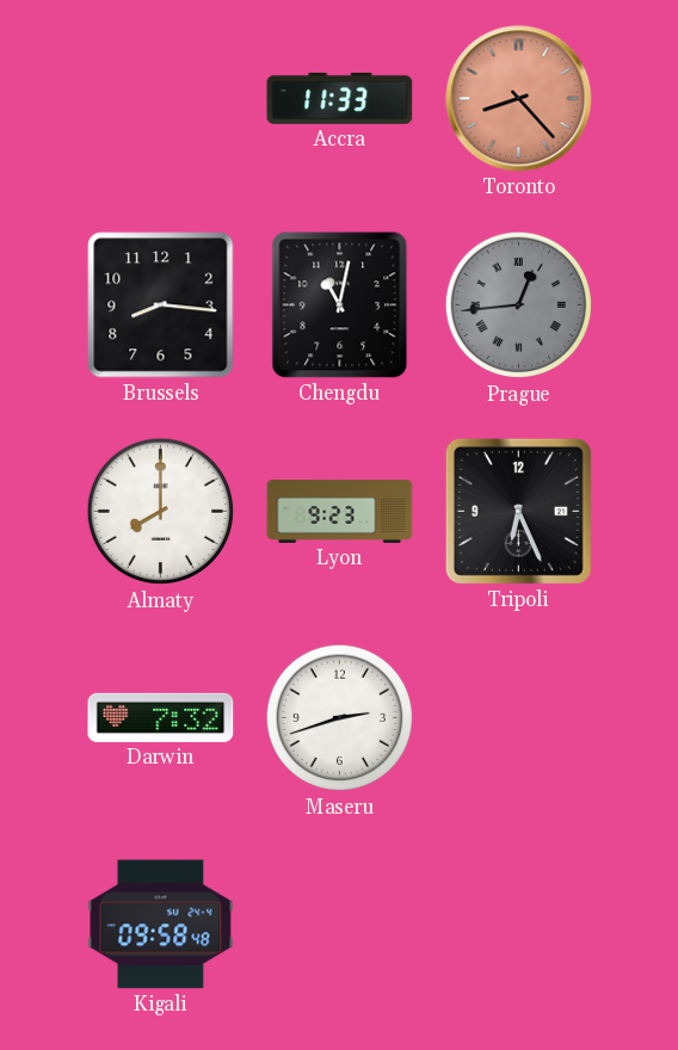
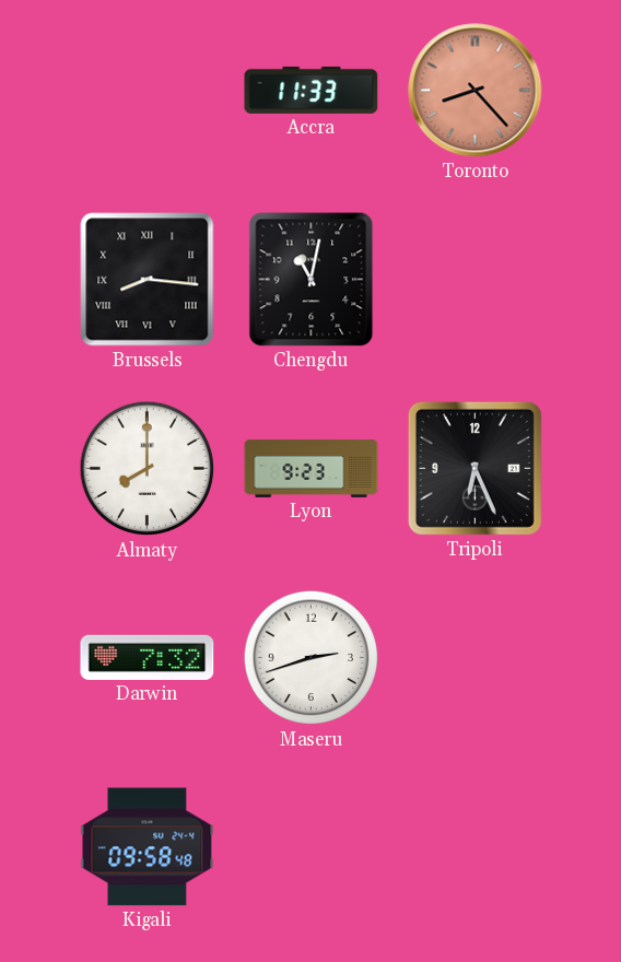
Brussels numerals: Arabic -> Roman (148, 280)
Prague: 12:44 -> none (519, 305)
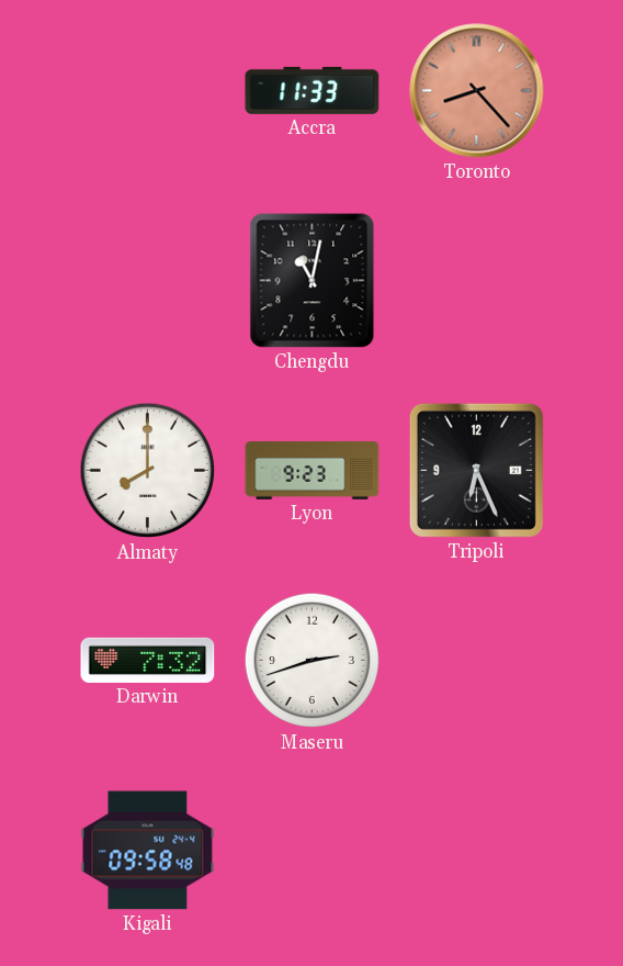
Brussels: 8:16 -> none (148, 280)
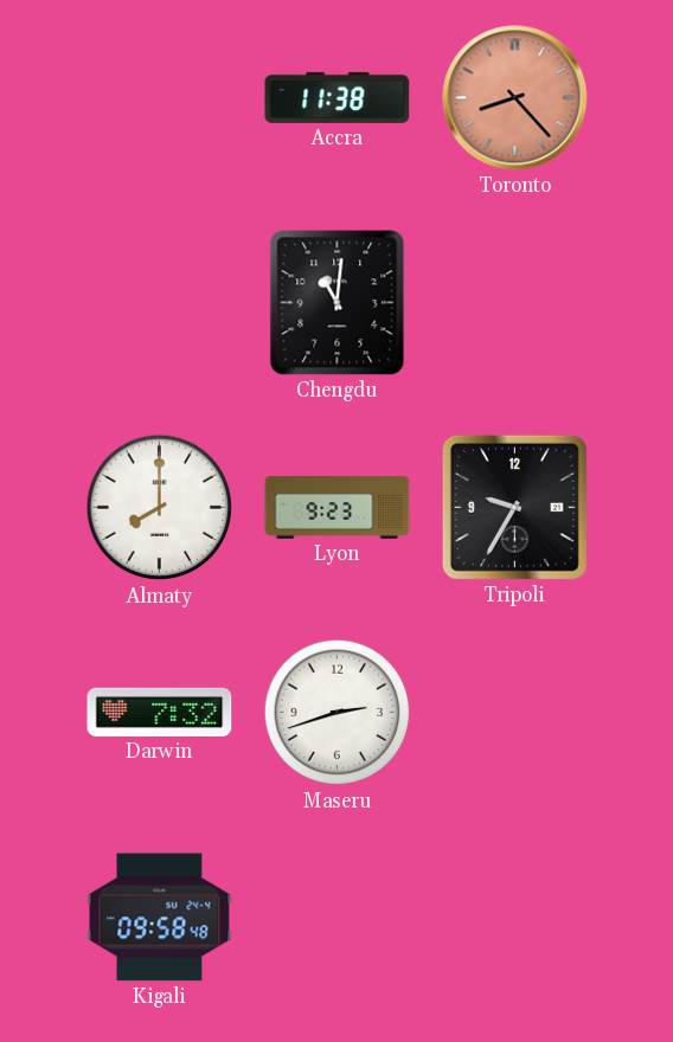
Accra: 11:33 -> 11:38 (338, 97)
Chengdu: 11:02 -> 11:01 (338, 303)
Tripoli: 6:26 -> 9:35 (514, 507)
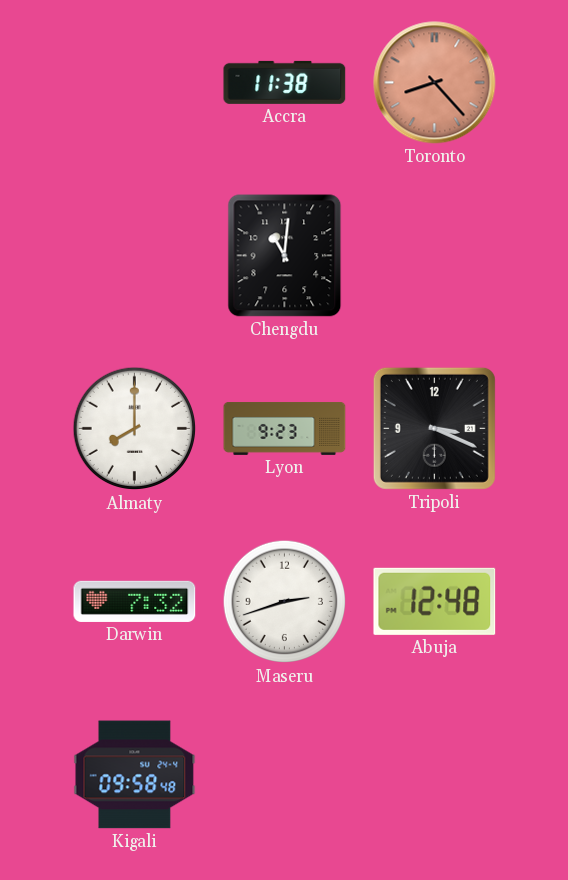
Tripoli: 9:35 -> 3:19 (434, 428)
Abuja: none -> 12:48 (435, 601)
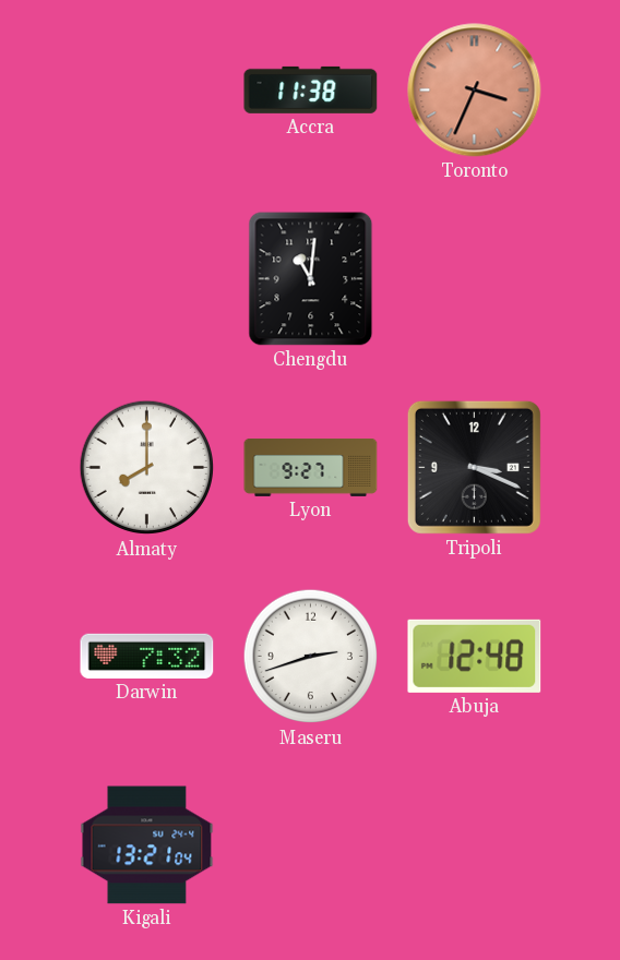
Toronto: 8:23 -> 3:34 (475, 91)
Lyon: 9:23 -> 9:27 (311, 468)
Kigali: 09:58 -> 13:21 (147, 845)
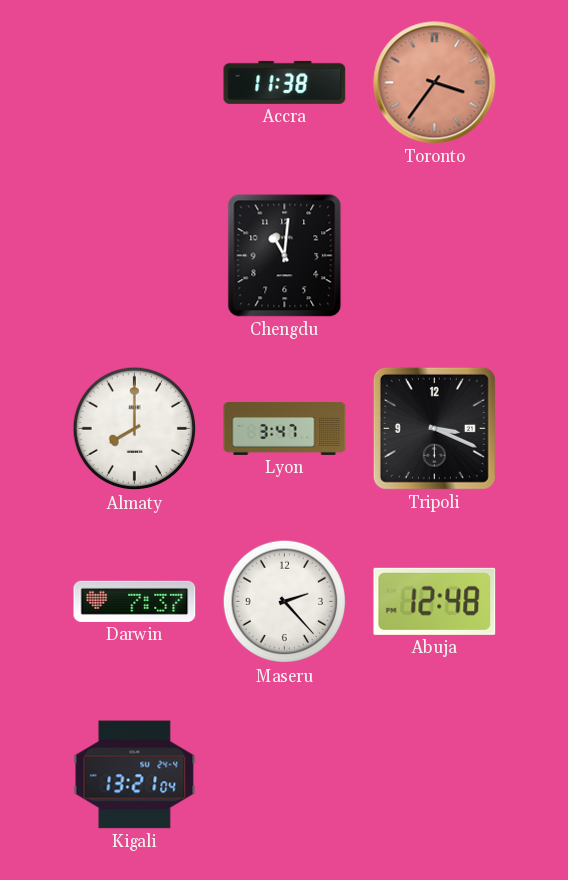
Toronto: 3:34 -> 3:36 (435, 83)
Lyon: 9:27 -> 3:47 (285, 429)
Darwin: 7:32 -> 7:37 (135, 601)
Maseru: 2:42 -> 2:23 (285, 602)
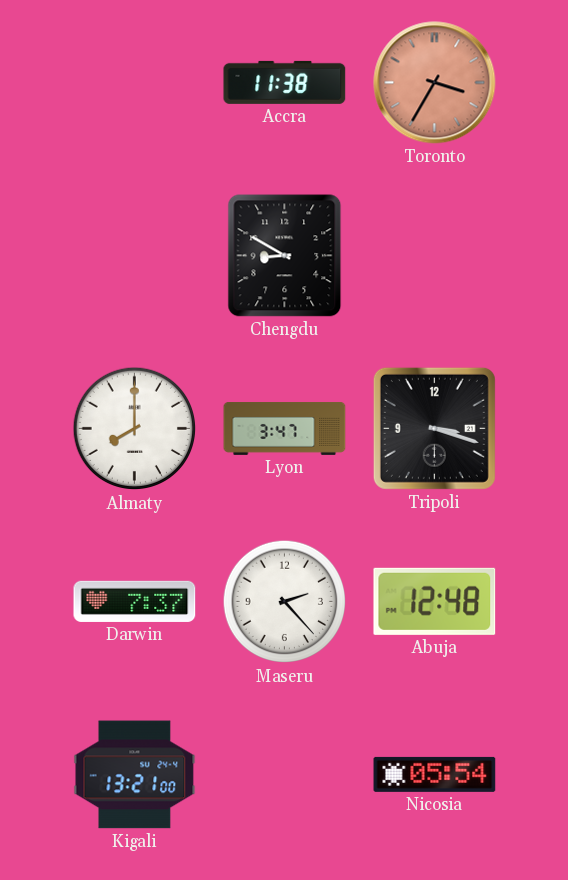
Toronto: 3:36 -> 3:35 (435, 83)
Chengdu: 11:01 -> 8:50 (285, 256)
Tripoli: 3:19 -> 3:18 (434, 428)
Kigali: 13:21:04 -> 13:21:00 (135, 775)
Nicosia: none -> 05:54 (435, 774)
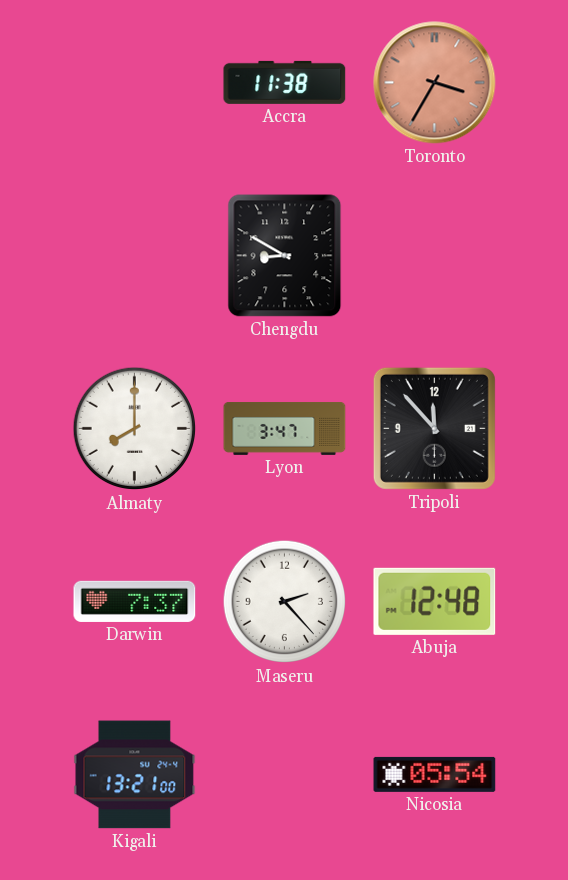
Tripoli: 3:18 -> 11:53 (434, 428)
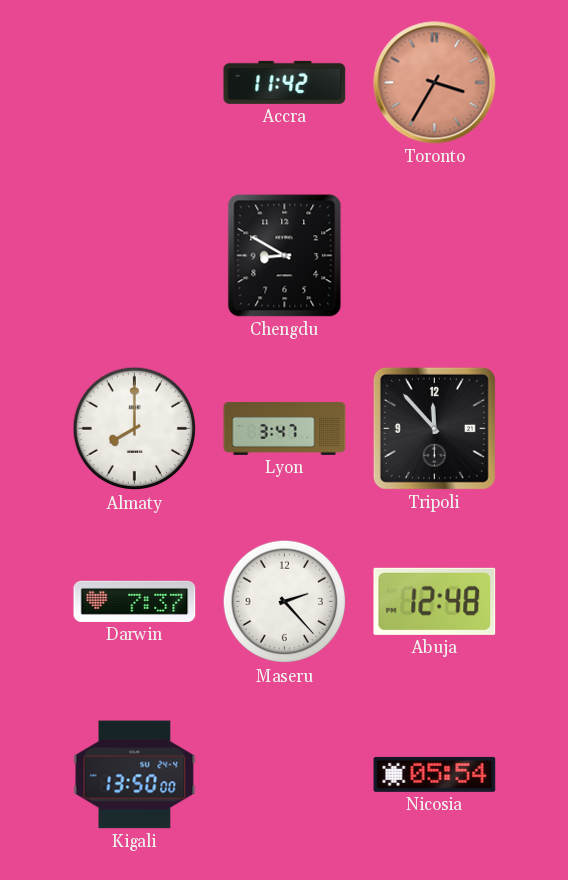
Accra: 11:38 -> 11:42 (285, 82)
Kigali: 13:21 -> 13:50 (135, 775)
